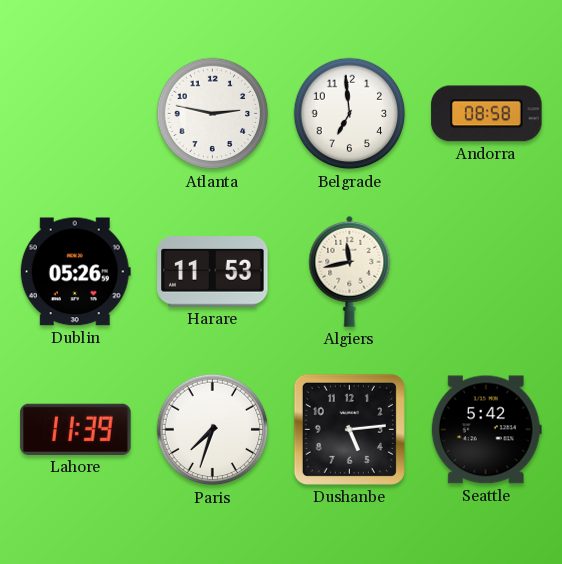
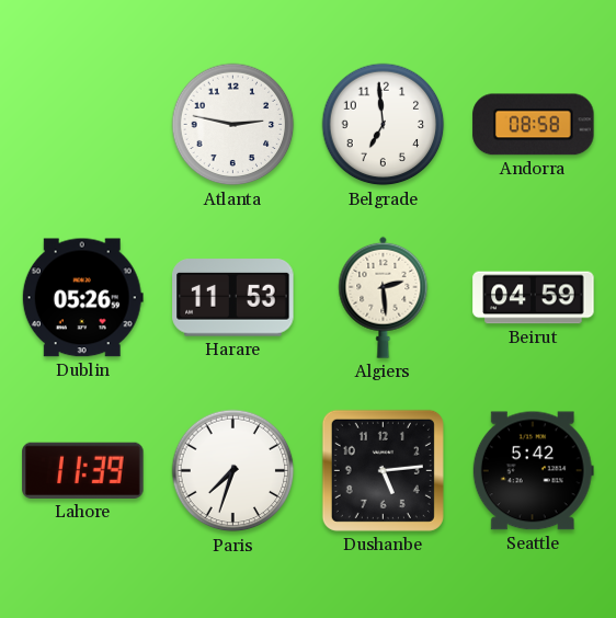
Algiers: 11:43 -> 2:29 (384, 297)
Beirut: none -> 04:59 (534, 298)
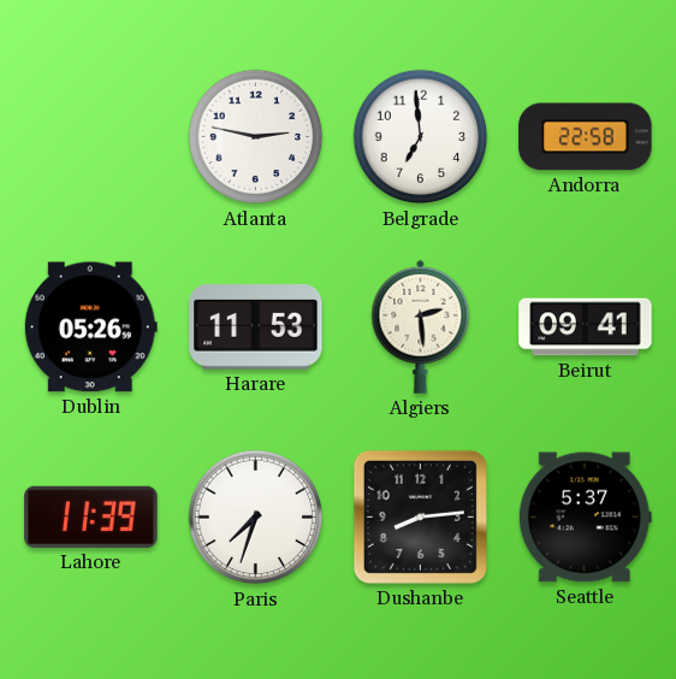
Andorra: 08:58 -> 22:58 (586, 137)
Beirut: 04:59 -> 09:41 (586, 327)
Dushanbe: 5:14 -> 8:14 (420, 516)
Seattle: 5:42 -> 5:37 (585, 518)
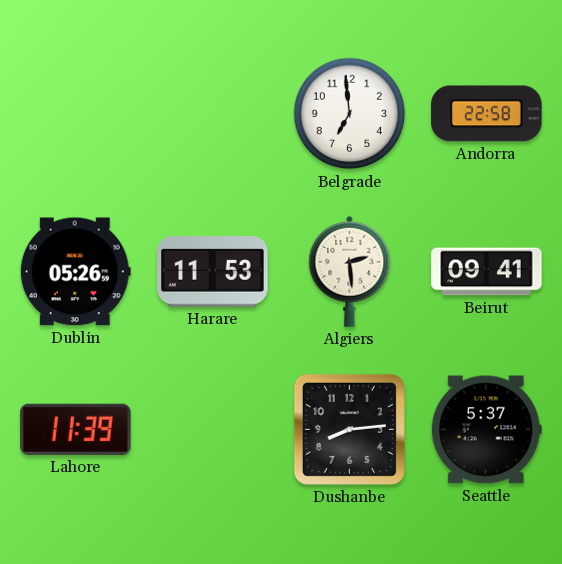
Atlanta: 2:47 -> none (256, 137)
Paris: 7:33 -> none (256, 518)
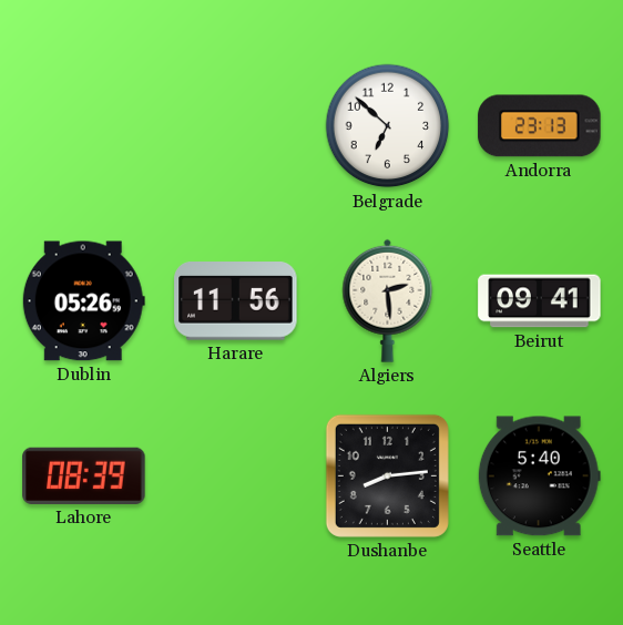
Belgrade: 6:59 -> 6:52 (388, 126)
Andorra: 22:58 -> 23:13 (540, 126)
Harare: 11:53 -> 11:56 (236, 301)
Lahore: 11:39 -> 08:39 (84, 475)
Seattle: 5:37 -> 5:40 (539, 477)
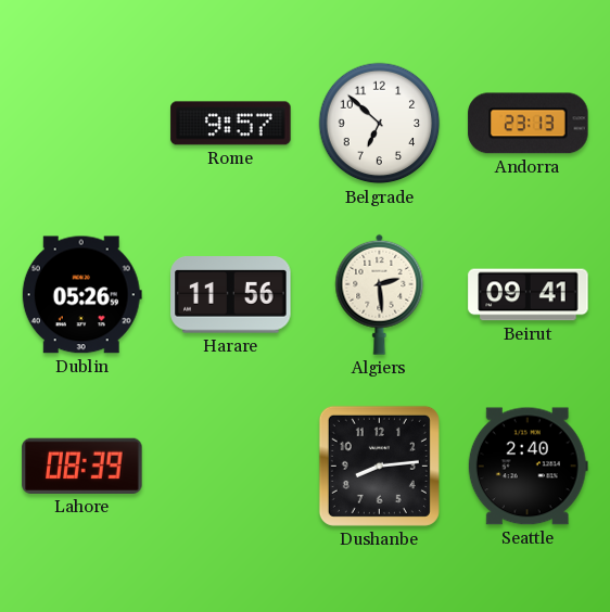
Rome: none -> 9:57 (231, 124)
Seattle: 5:40 -> 2:40 (528, 467)
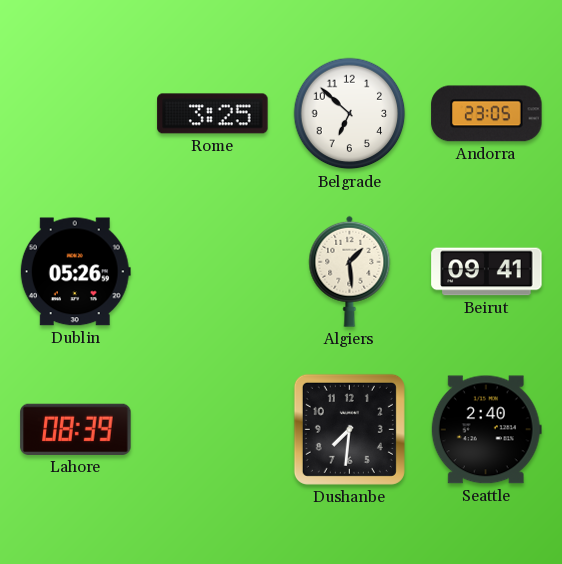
Rome: 9:57 -> 3:25 (213, 114)
Andorra: 23:13 -> 23:05 (487, 114)
Harare: 11:56 -> none (231, 295)
Algiers: 2:29 -> 1:29 (350, 271)
Dushanbe: 8:14 -> 7:31 (349, 429)
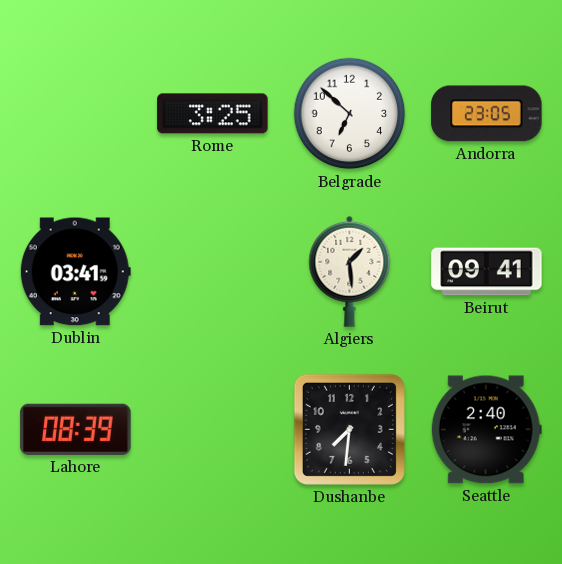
Dublin: 05:26 -> 03:41 (75, 272)
